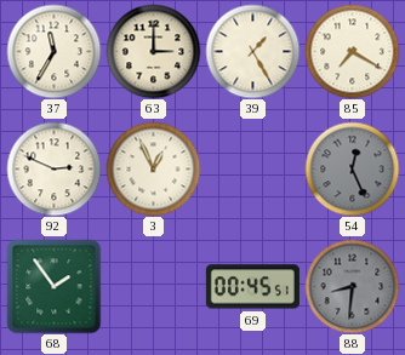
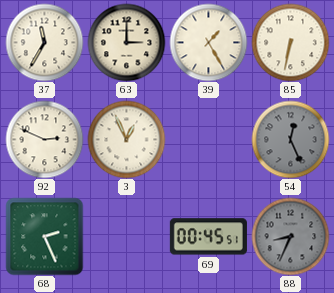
85: 7:20 -> 6:32 (290, 42)
68: 1:54 -> 2:26 (44, 236)
88: 8:31 -> 8:34 (290, 236)
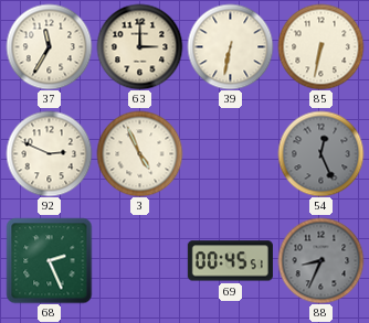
39: 1:25 -> 6:32 (230, 46)
3: 12:56 -> 4:56 (139, 153)
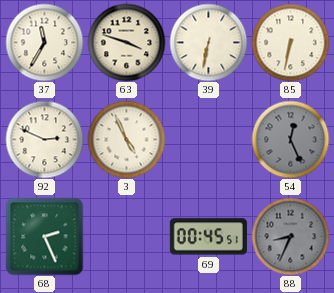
63: 3:00 -> 3:48 (126, 42)
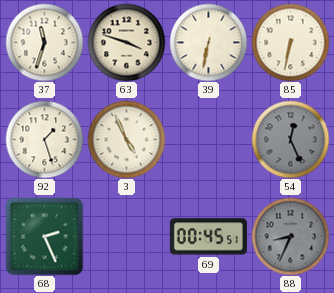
37: 11:35 -> 11:33 (44, 42)
92: 2:49 -> 1:27 (44, 139)
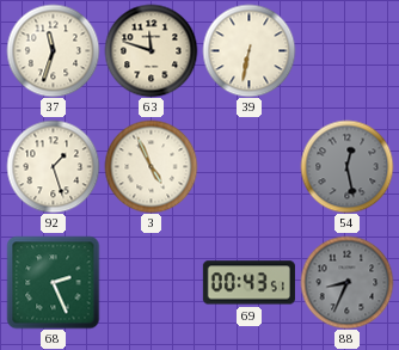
63: 3:48 -> 11:48 (151, 50)
85: 6:32 -> none (290, 42)
54: 12:26 -> 12:28 (346, 166)
69: 00:45 -> 00:43 (248, 283)
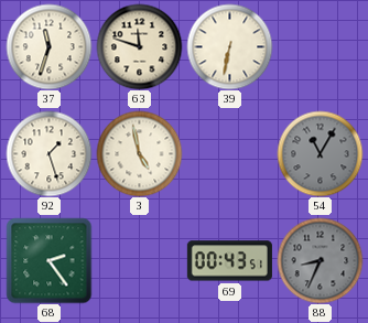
3: 4:56 -> 4:58 (139, 153)
54: 12:28 -> 11:05 (320, 153)
68: 2:26 -> 2:24 (48, 260)
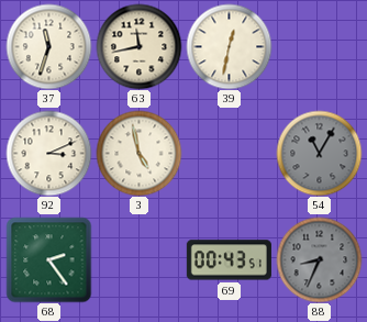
63: 11:48 -> 11:43 (138, 46)
39: 6:32 -> 12:32 (229, 46)
92: 1:27 -> 3:11 (48, 153)
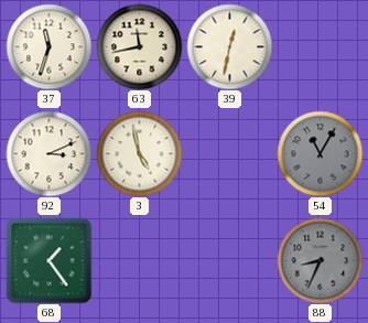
68: 2:24 -> 1:24 (48, 260)
69: 00:43 -> none (229, 260)
